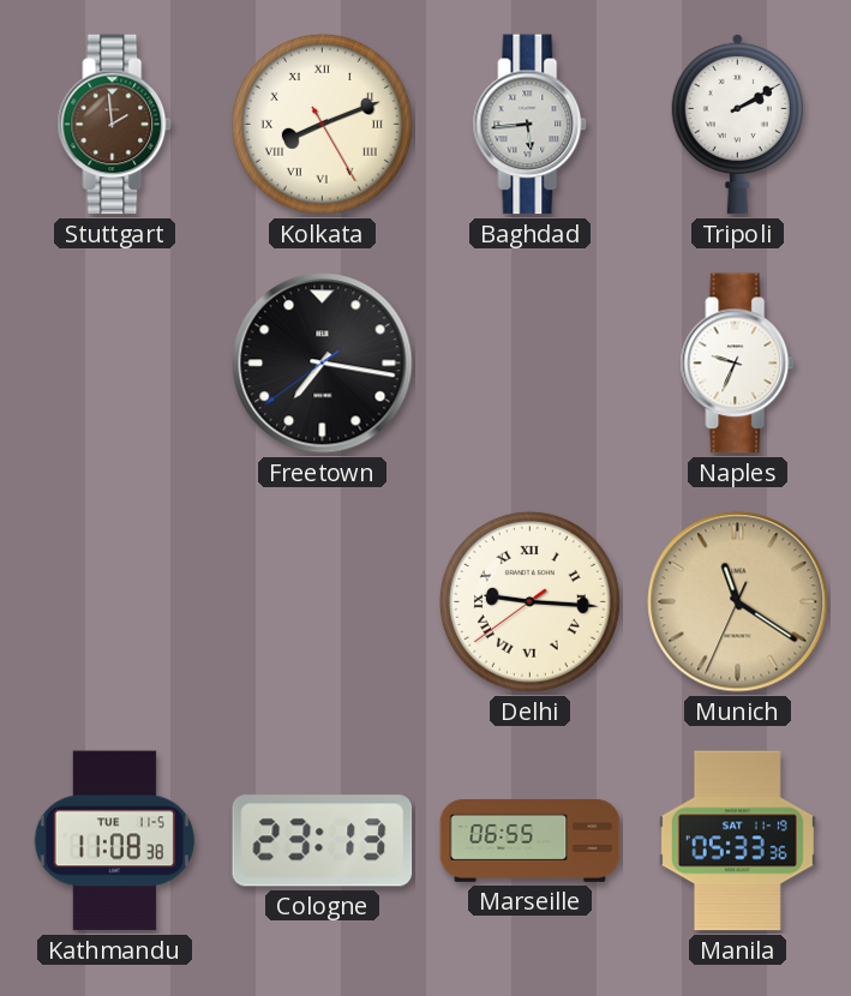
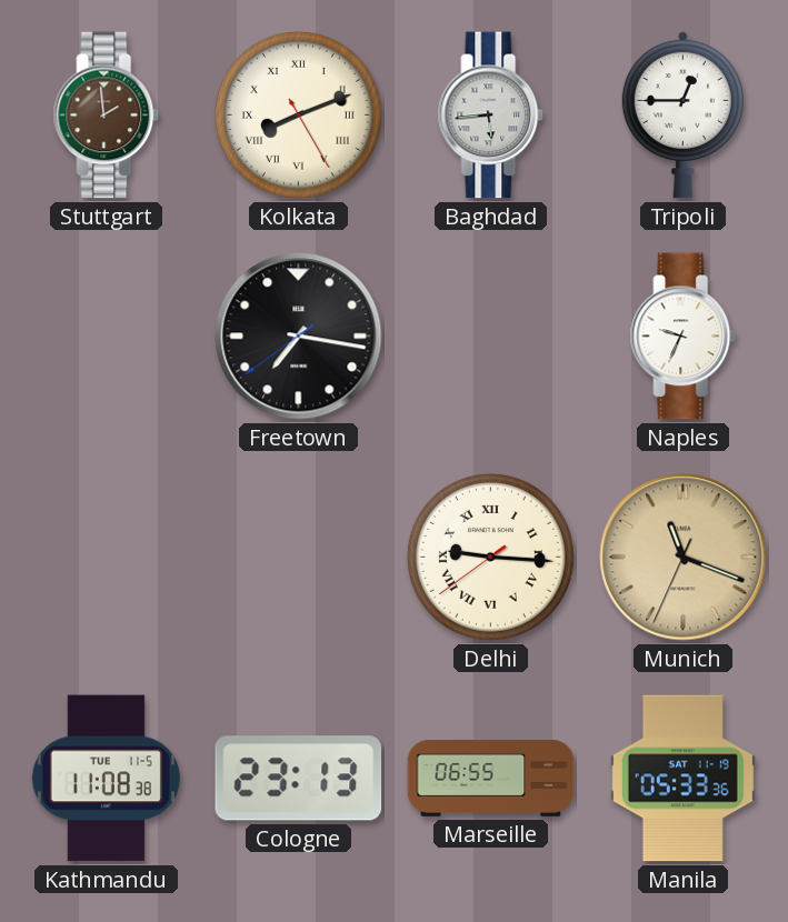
Tripoli: 2:10 -> 12:45 (682, 114)
Munich: 11:20 -> 11:18 (684, 558)
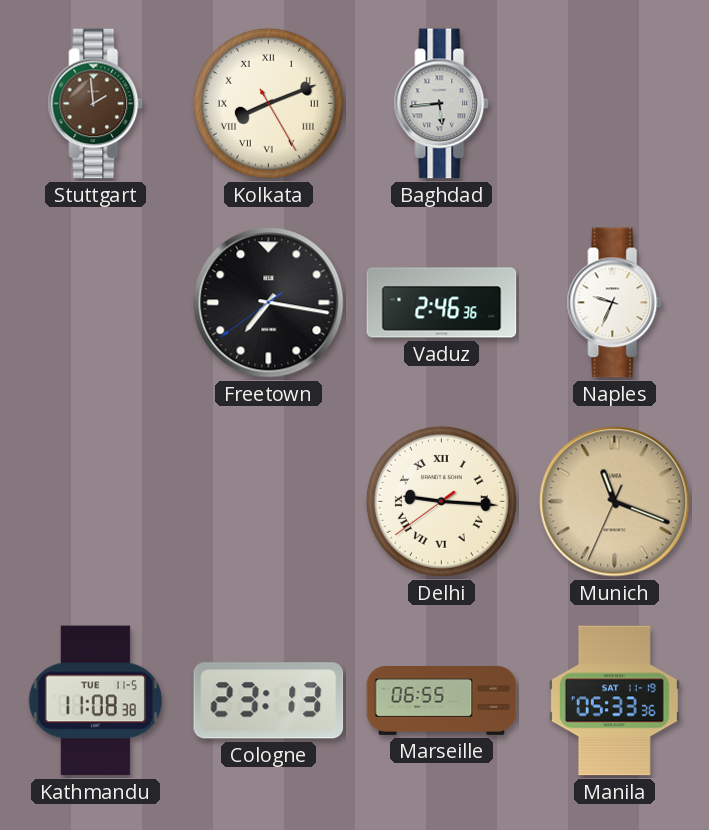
Tripoli: 12:45 -> none (682, 114)
Vaduz: none -> 2:46 (442, 303)
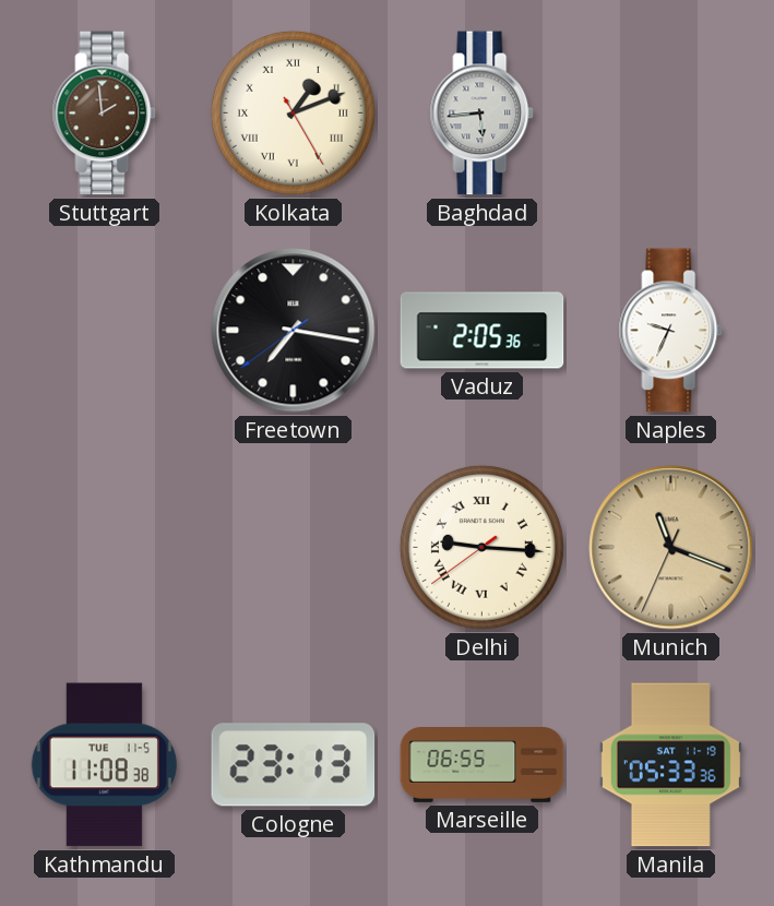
Kolkata: 8:11 -> 1:11 (293, 112)
Vaduz: 2:46 -> 2:05 (483, 331)
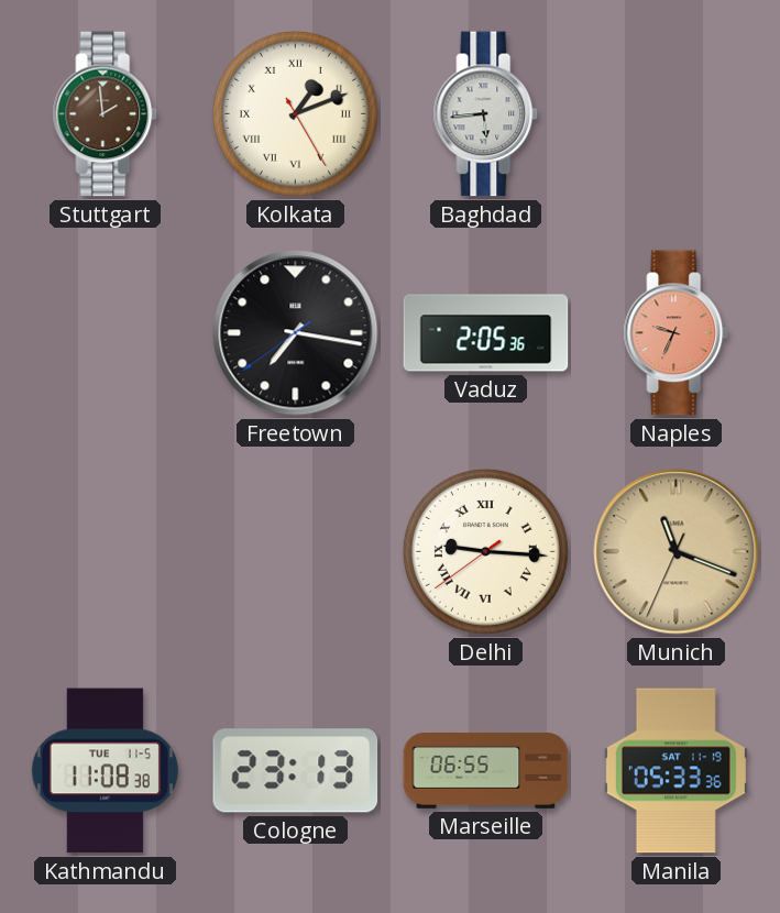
Naples dial: white -> salmon (677, 333)
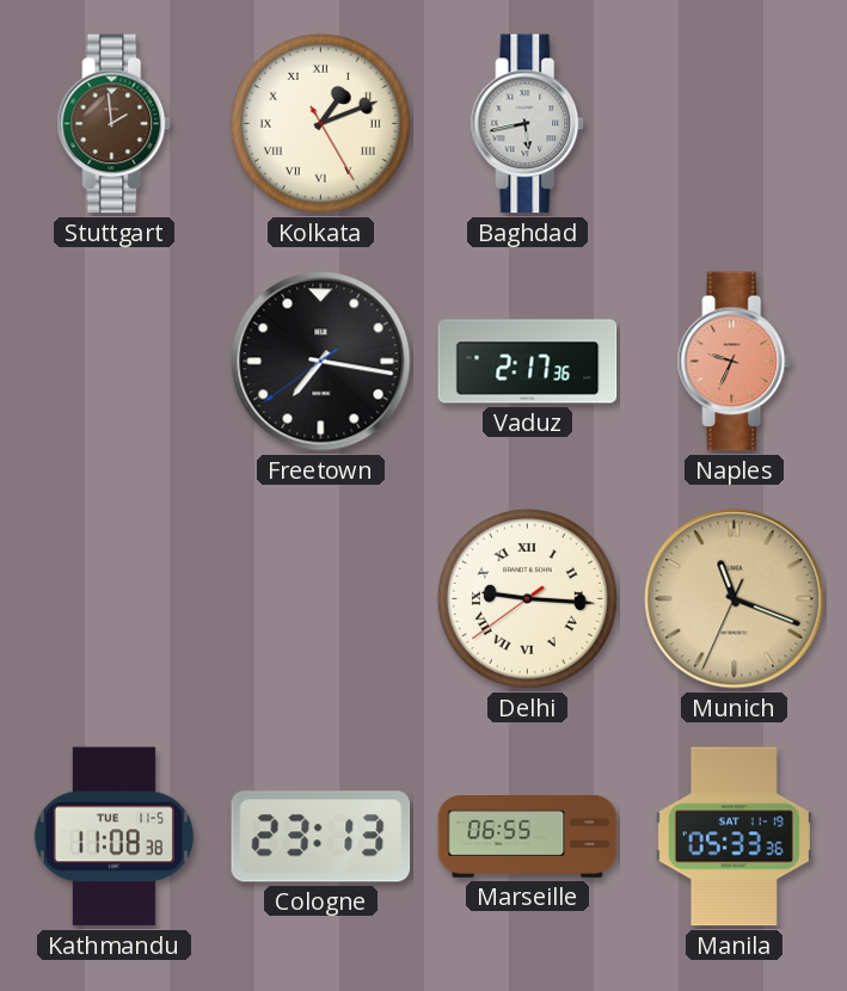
Baghdad: 5:44 -> 5:43 (528, 124)
Vaduz: 2:05 -> 2:17 (528, 362)
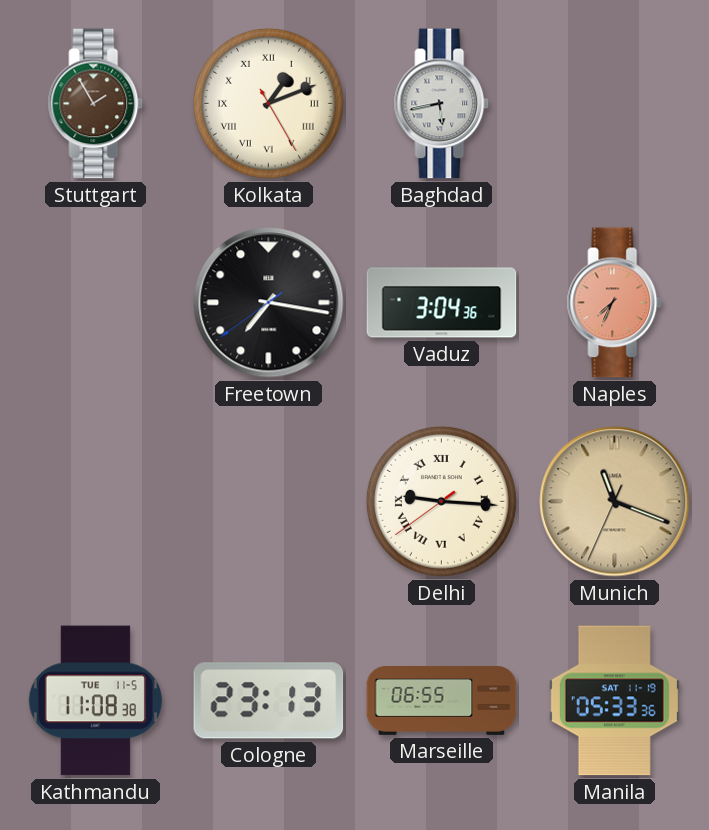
Stuttgart: 1:59 -> 1:55 (96, 104)
Vaduz: 2:17 -> 3:04 (442, 303)
Naples: 9:34 -> 7:34 (615, 303)
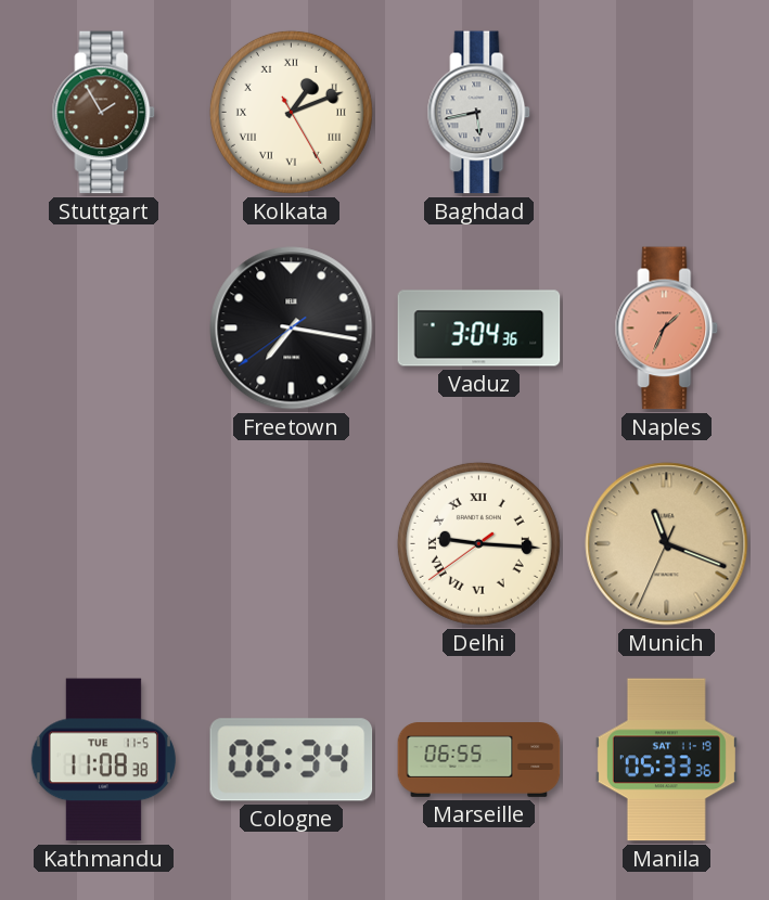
Naples: 7:34 -> 1:34 (667, 329)
Cologne: 23:13 -> 06:34 (292, 760)
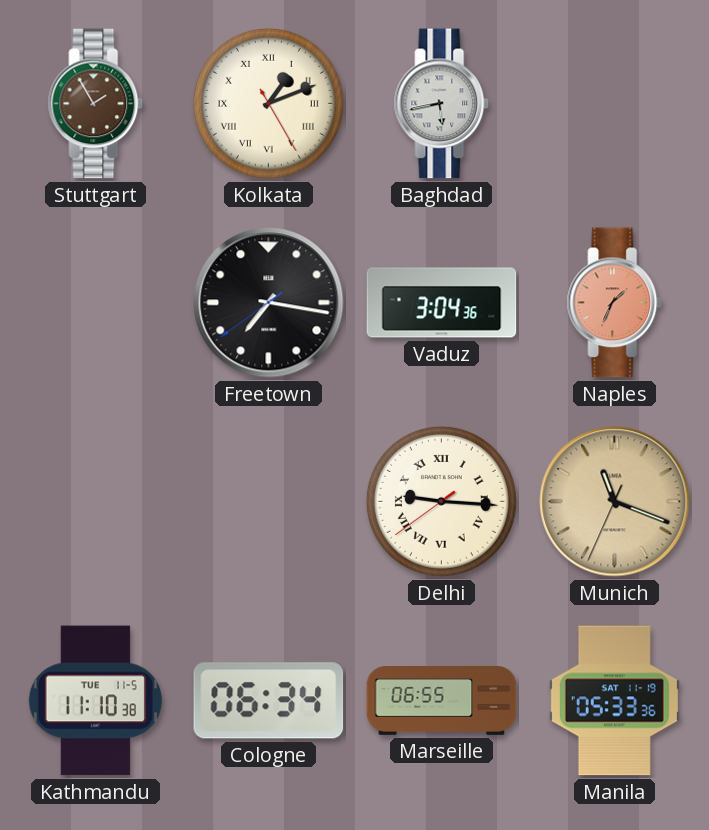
Kathmandu: 11:08 -> 11:10 (95, 701)
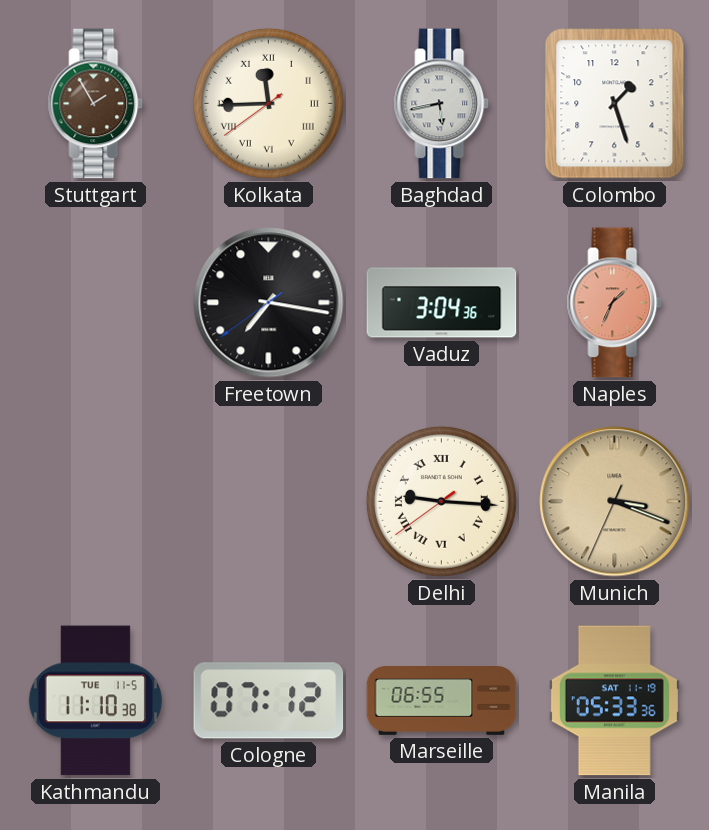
Kolkata: 1:11 -> 11:44 (268, 103)
Colombo: none -> 1:27 (615, 104)
Munich: 11:18 -> 3:18 (615, 502)
Cologne: 06:34 -> 07:12 (269, 701)
